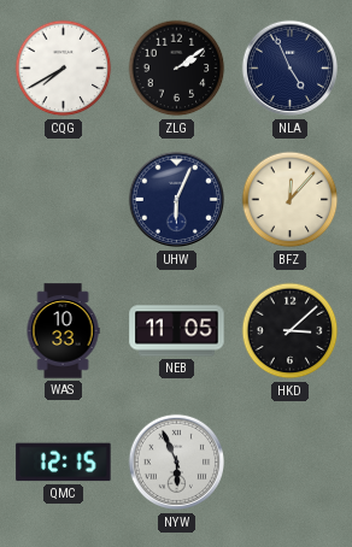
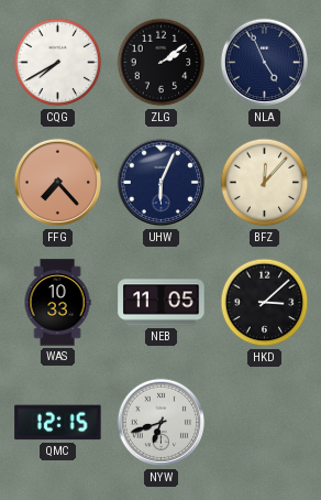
FFG: none -> 7:23 (58, 183)
NYW: 5:56 -> 6:42 (162, 423)
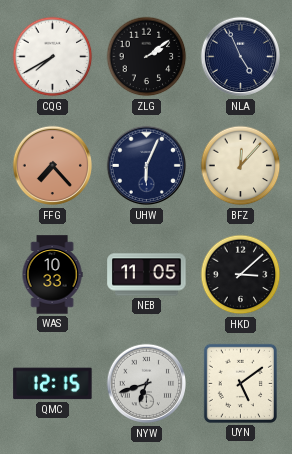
UYN: none -> 5:09 (240, 383)
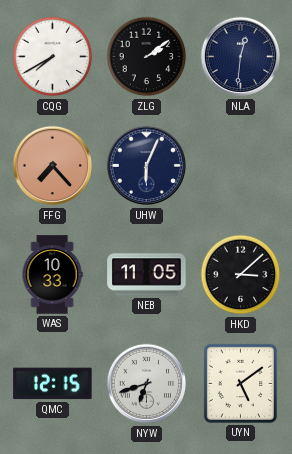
NLA: 4:56 -> 12:31 (241, 57)
BFZ: 12:07 -> none (241, 166)
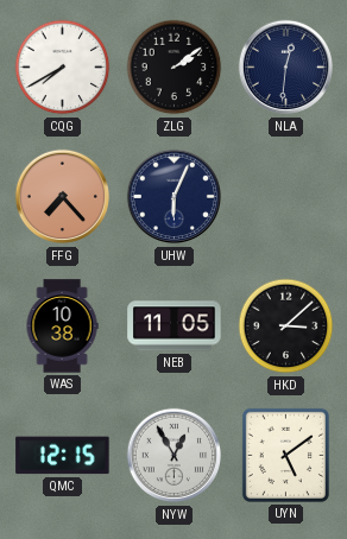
WAS: 10:33 -> 10:38 (62, 326)
NYW: 6:42 -> 12:55 (175, 456)
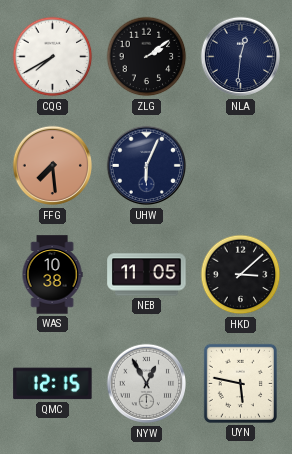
FFG: 7:23 -> 7:29 (53, 166)
UYN: 5:09 -> 5:47 (240, 383)
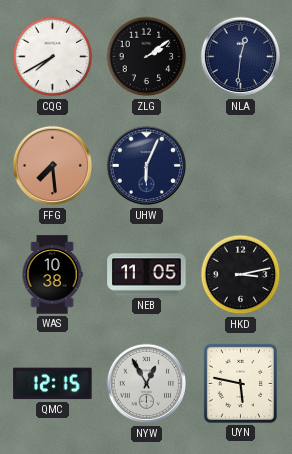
HKD: 3:08 -> 3:13 (241, 275)
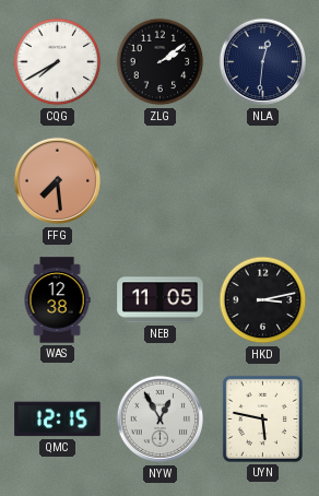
UHW: 6:04 -> none (147, 166)
WAS: 10:38 -> 12:38 (57, 300)
